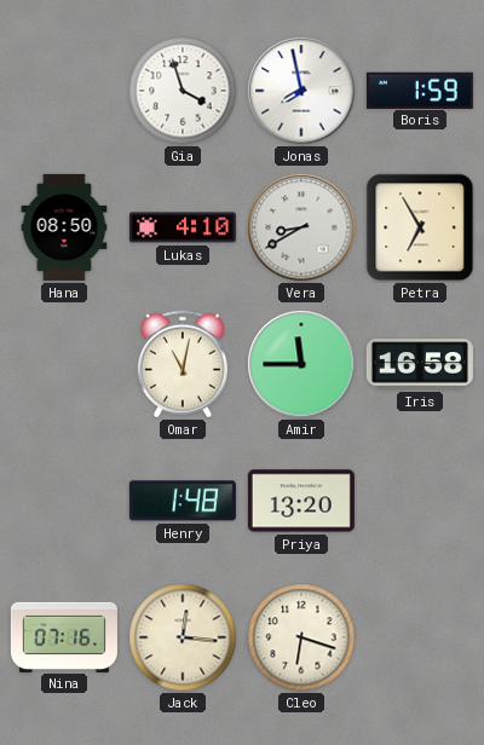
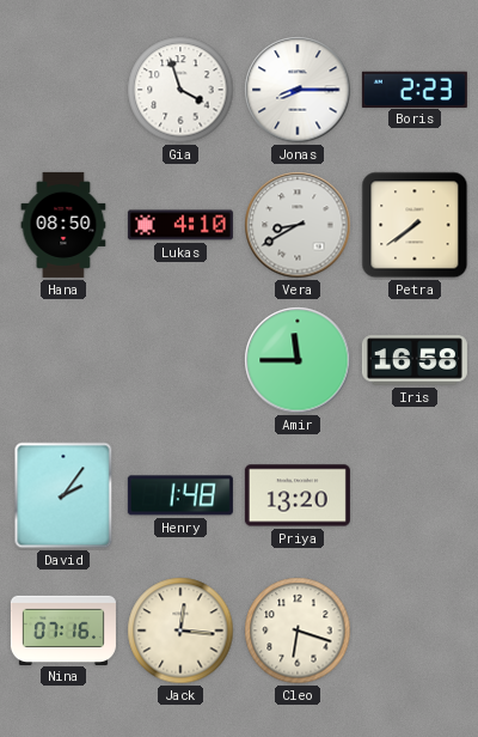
Jonas: 7:58 -> 8:15 (298, 90)
Boris: 1:59 -> 2:23 (415, 89)
Petra: 6:55 -> 7:39 (415, 225)
Omar: 11:02 -> none (183, 364)
David: none -> 2:06 (63, 495)
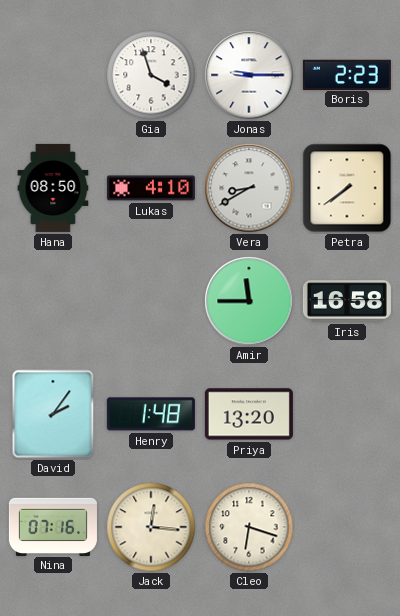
Jonas: 8:15 -> 9:15 (249, 75)
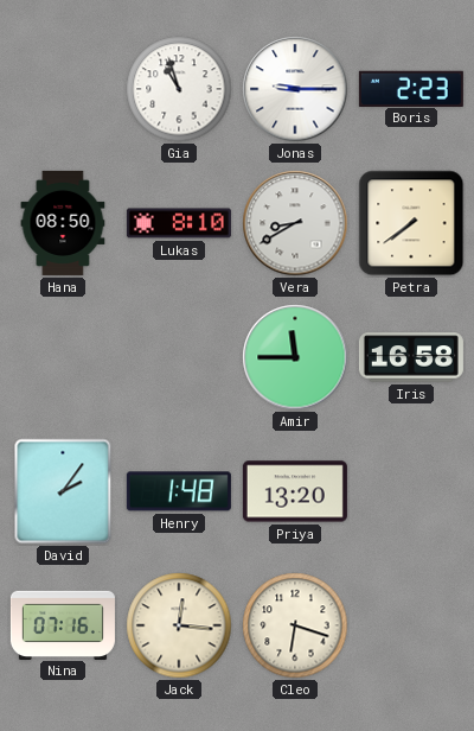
Gia: 3:57 -> 10:57 (179, 89)
Lukas: 4:10 -> 8:10 (179, 223)
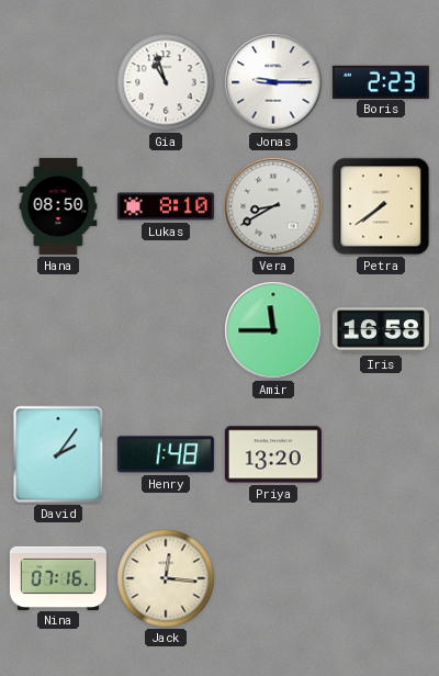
Cleo: 6:18 -> none (295, 625)
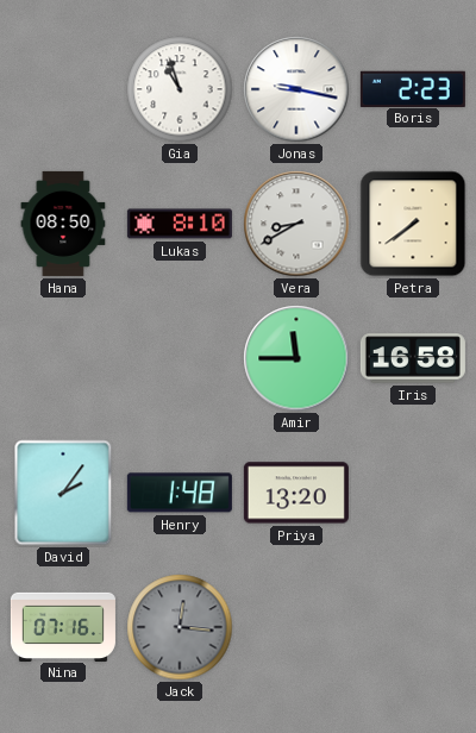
Jonas: 9:15 -> 9:17 (296, 89)
Jack dial: cream -> grey (180, 627)
